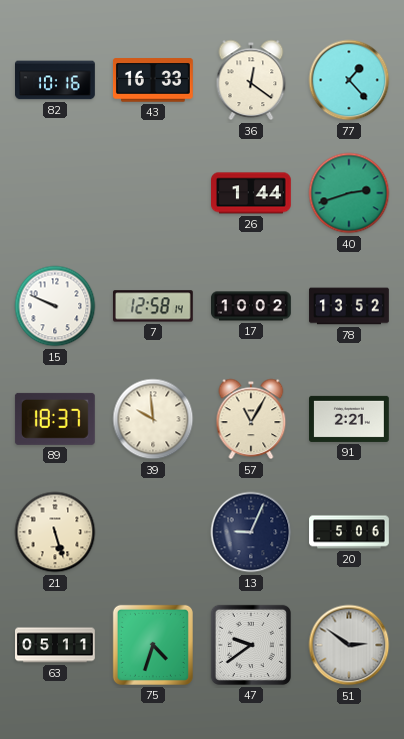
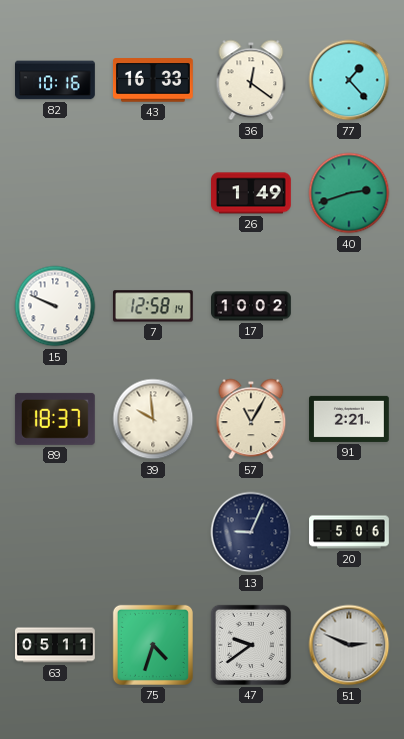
26: 1:44 -> 1:49 (252, 193)
78: 13:52 -> none (349, 306)
21: 5:27 -> none (55, 532)
51: 2:51 -> 2:49 (349, 645)
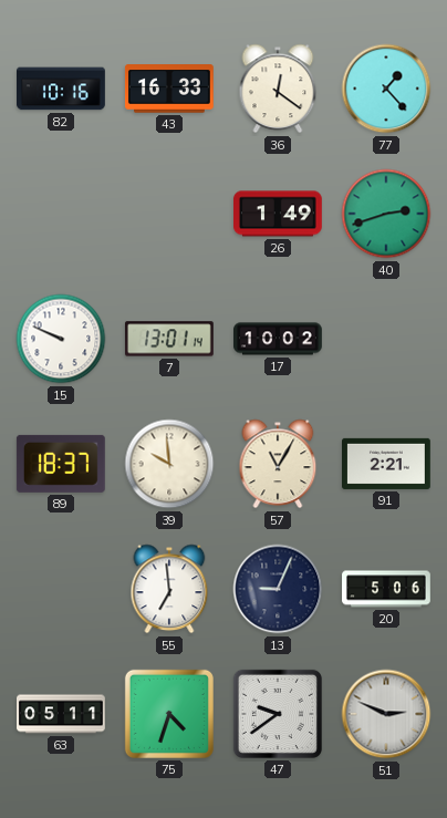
7: 12:58 -> 13:01 (169, 339)
55: none -> 6:59 (169, 589)
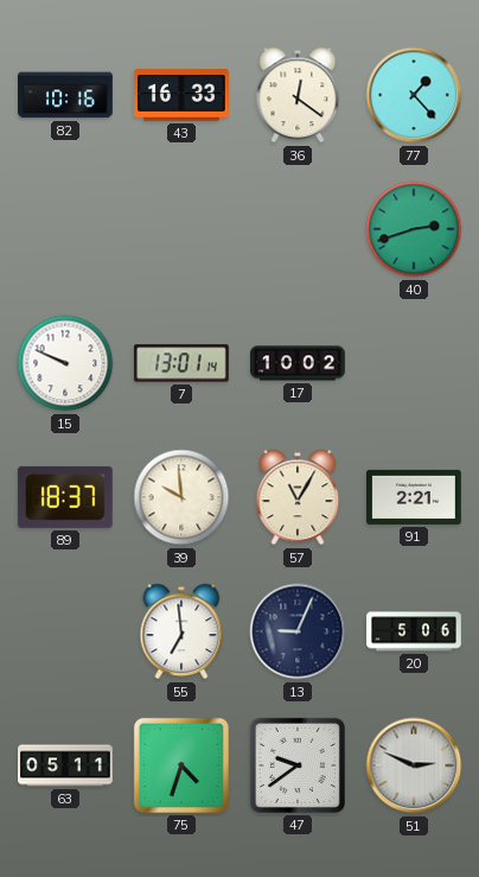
26: 1:49 -> none (279, 214)
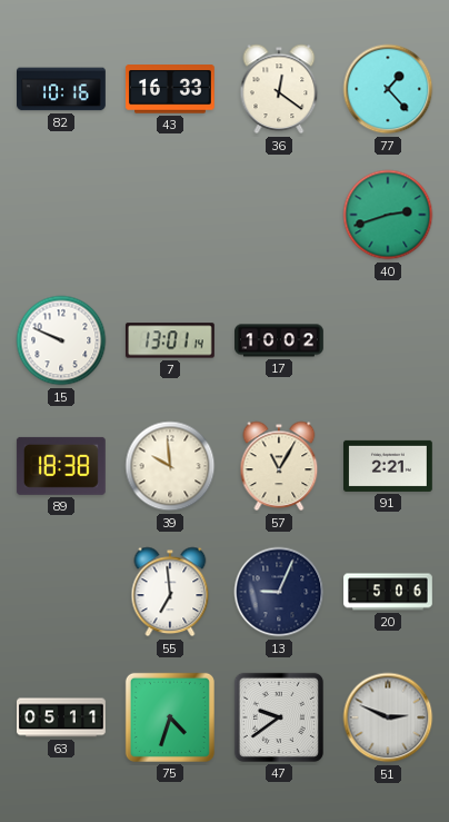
89: 18:37 -> 18:38 (61, 466)
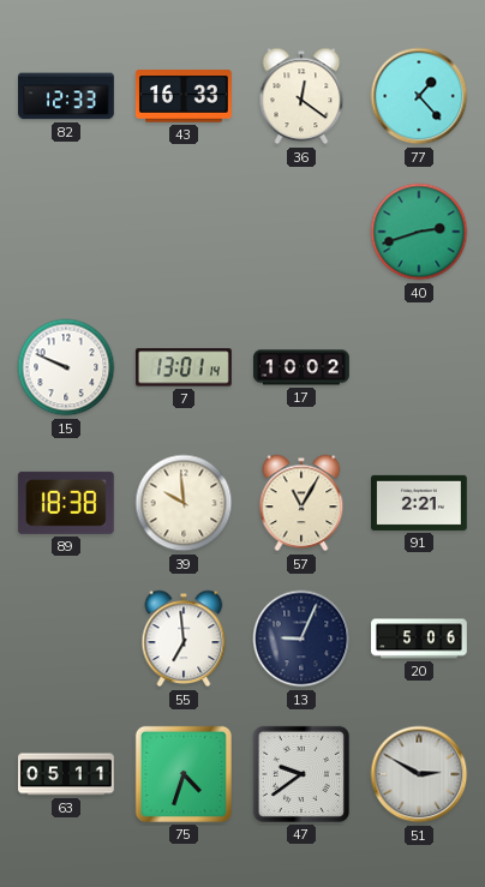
82: 10:16 -> 12:33 (67, 96)
51: 2:49 -> 2:50 (419, 774)
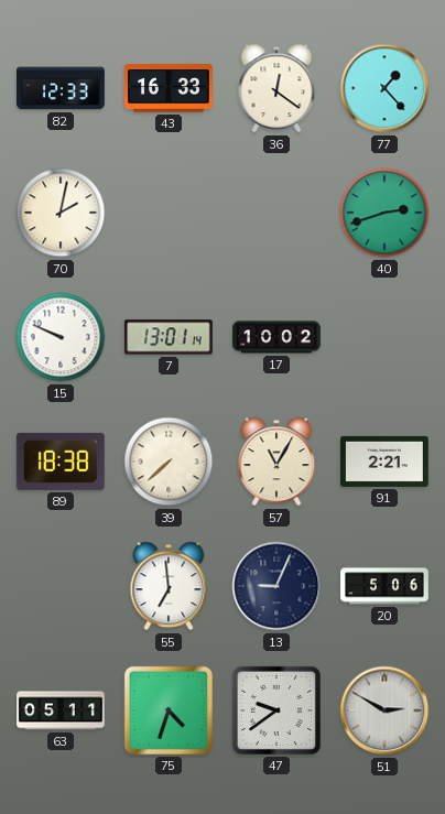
70: none -> 2:02 (61, 213)
39: 9:59 -> 7:38 (169, 462)
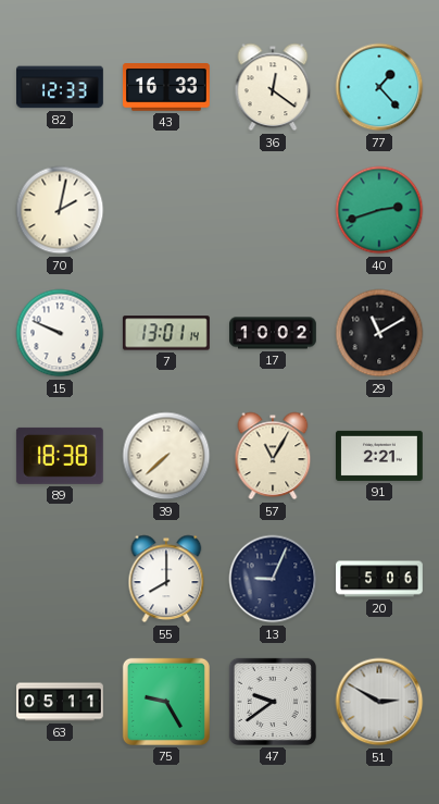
29: none -> 11:10 (379, 333)
55: 6:59 -> 8:00 (166, 579)
75: 4:33 -> 9:25 (166, 702)
